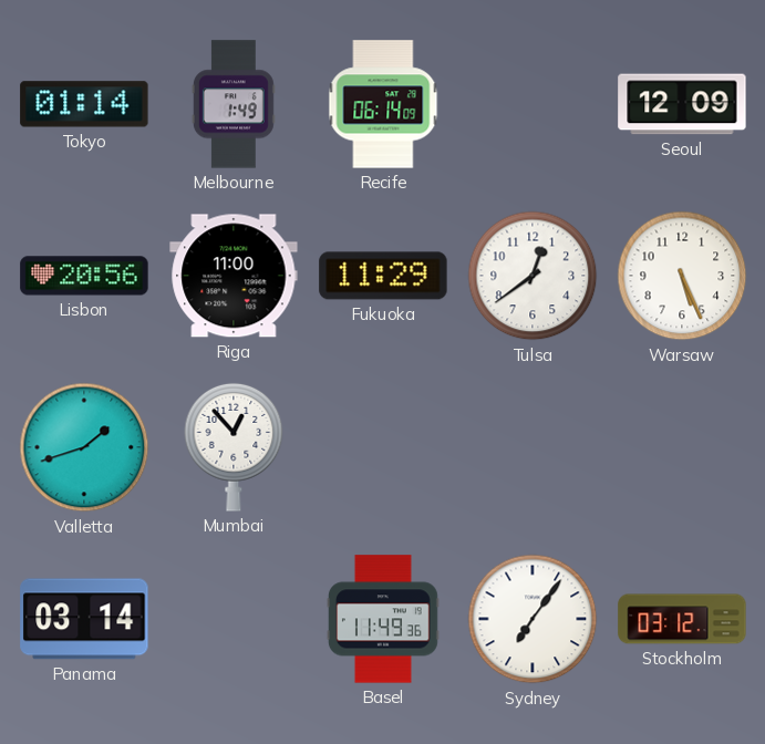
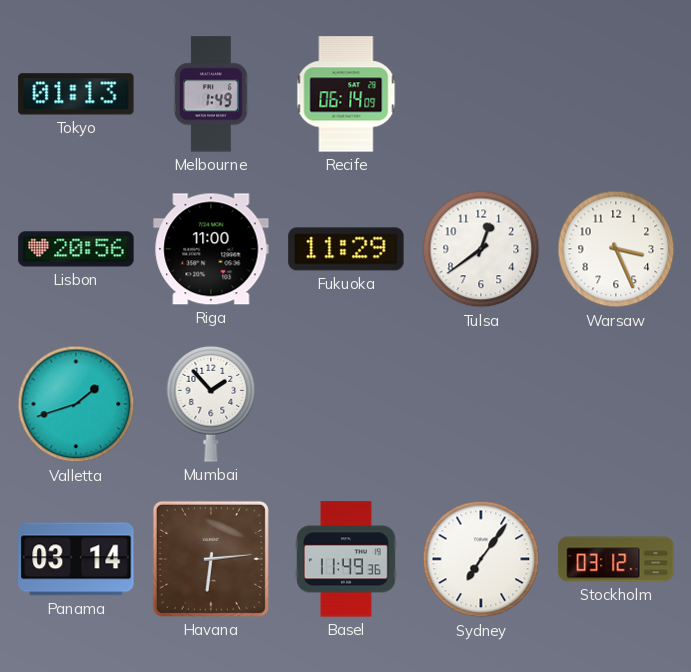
Tokyo: 01:14 -> 01:13 (76, 94)
Seoul: 12:09 -> none (682, 104)
Warsaw: 5:26 -> 3:26 (616, 249)
Mumbai: 12:53 -> 1:53 (211, 404)
Havana: none -> 6:14 (211, 559)
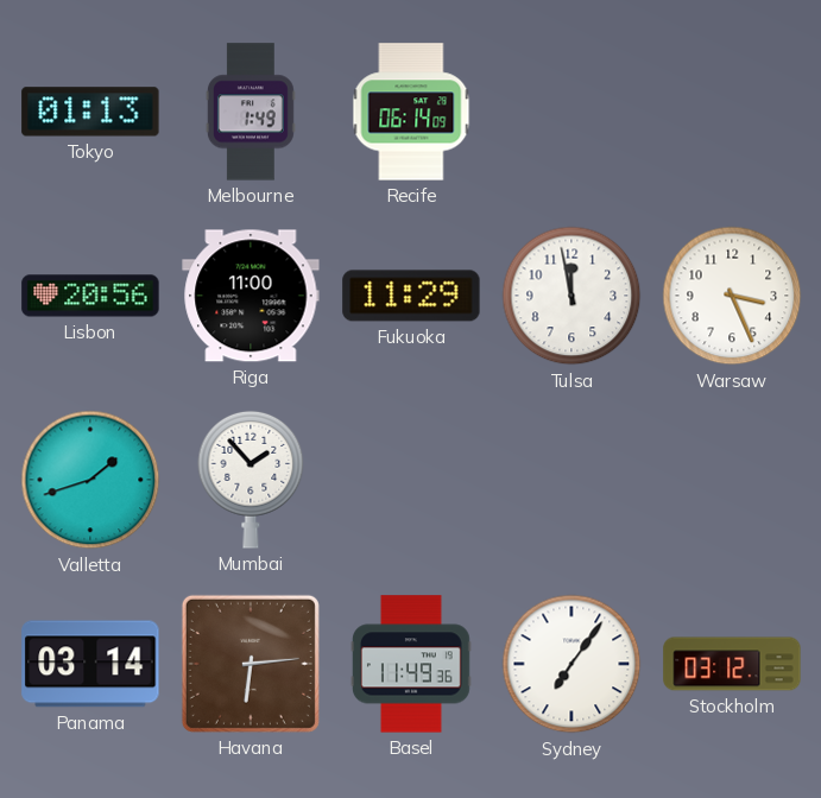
Tulsa: 12:39 -> 11:58 (571, 296)
